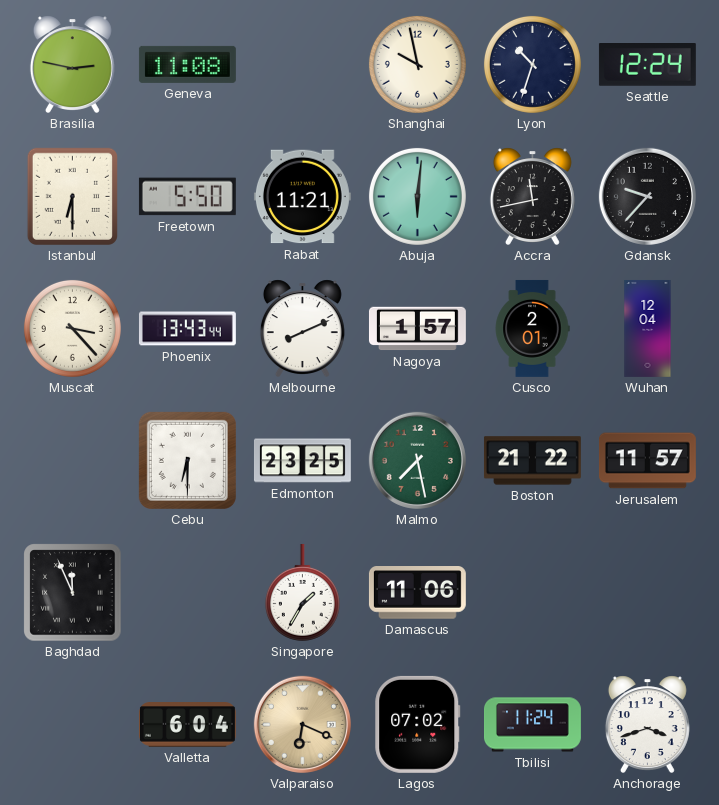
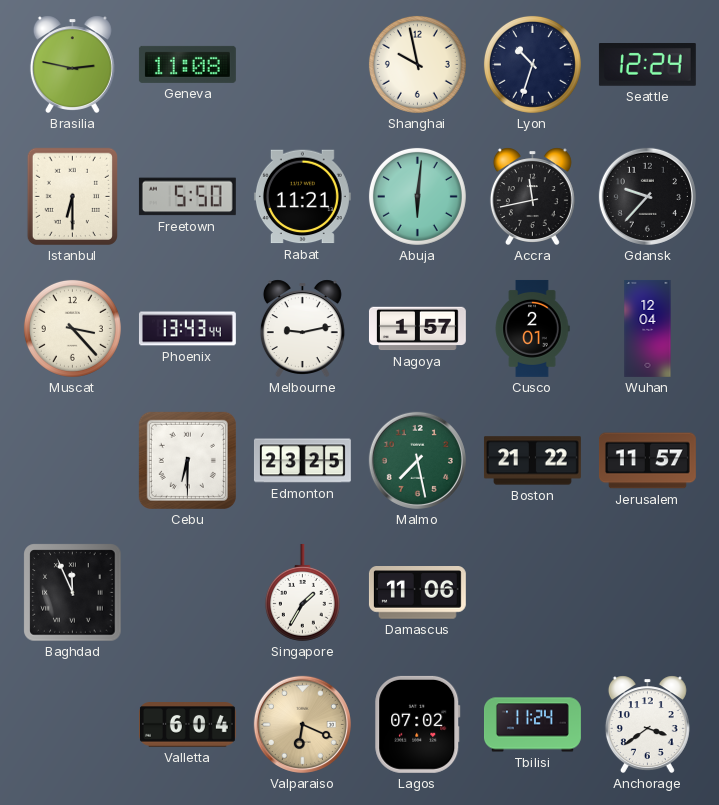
Melbourne: 8:11 -> 9:13 (302, 328)
Anchorage: 3:42 -> 3:39 (647, 724)
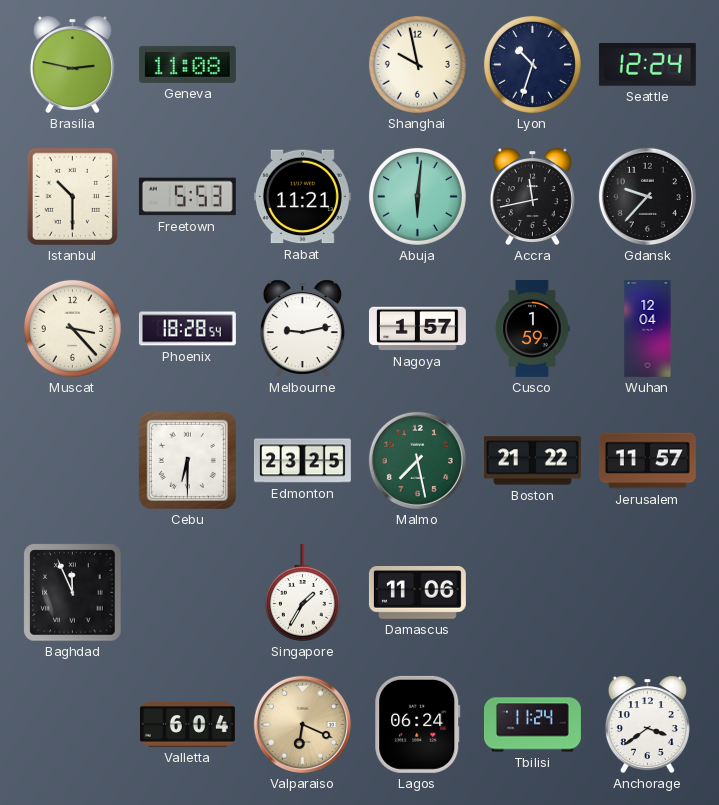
Istanbul: 6:30 -> 10:30 (72, 196)
Freetown: 5:50 -> 5:53 (187, 197)
Phoenix: 13:43 -> 18:28 (187, 329)
Cusco: 2:01 -> 1:59 (532, 328)
Lagos: 07:02 -> 06:24 (418, 724)
